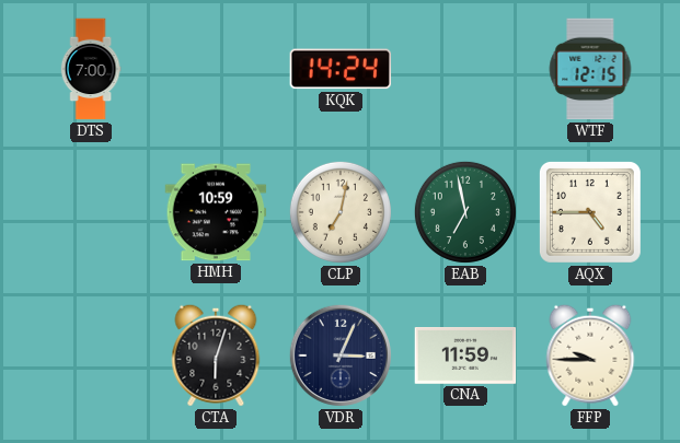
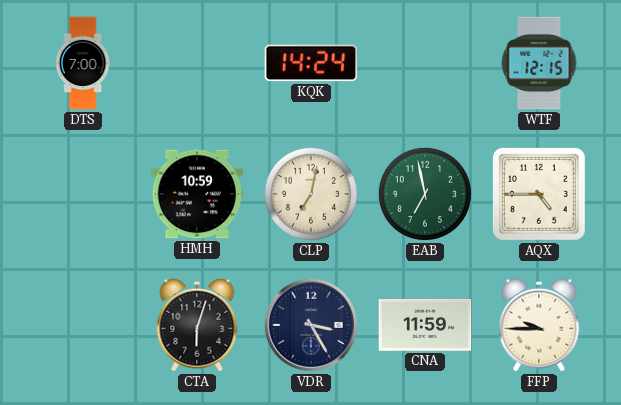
VDR: 3:04 -> 3:25 (311, 325)
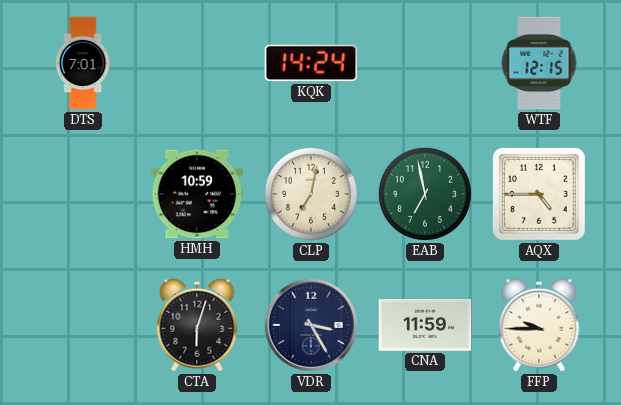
DTS: 7:00 -> 7:01 (83, 63)
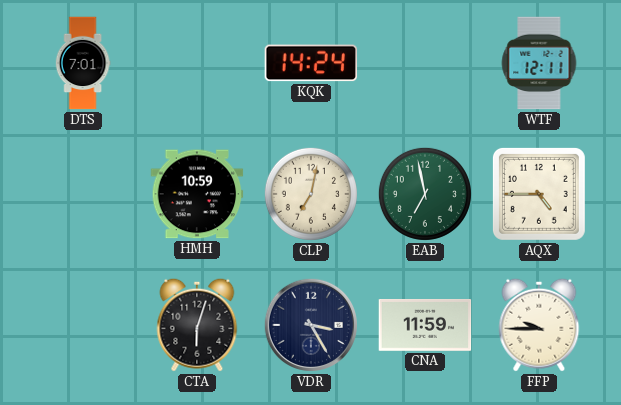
WTF: 12:15 -> 12:11 (539, 63)
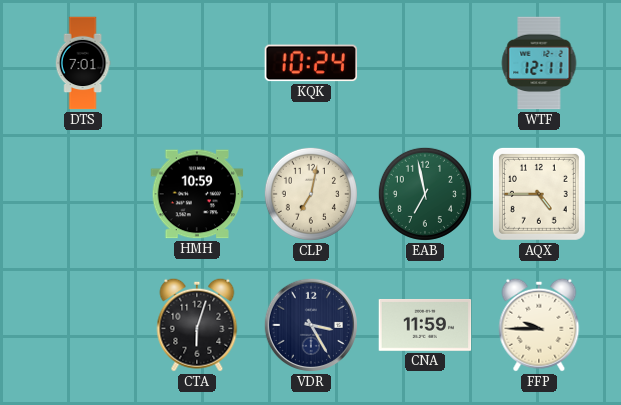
KQK: 14:24 -> 10:24 (311, 63)
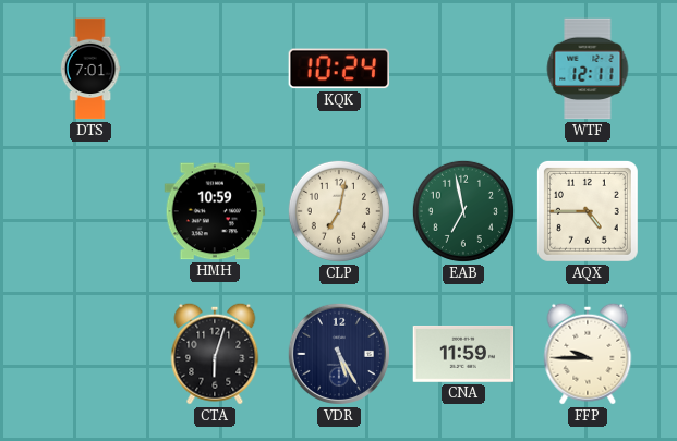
VDR: 3:25 -> 5:25 (339, 354)
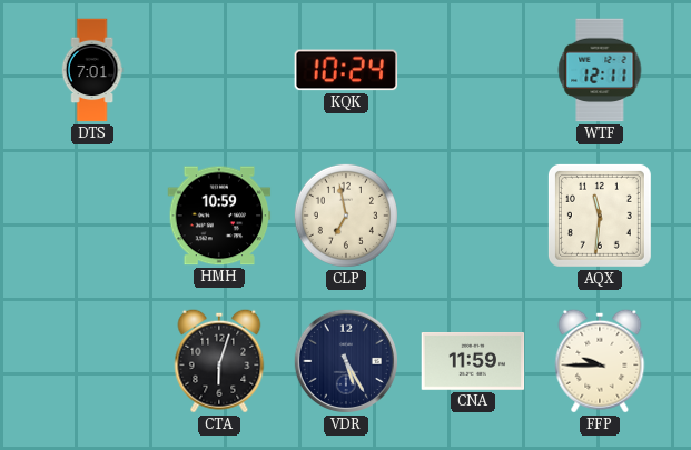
CLP: 7:02 -> 6:58 (346, 216)
EAB: 6:58 -> none (463, 211)
AQX: 4:45 -> 11:31 (600, 216)
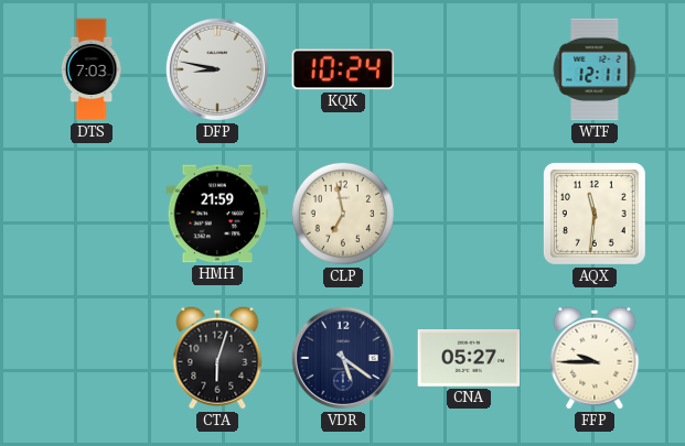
DTS: 7:01 -> 7:03 (92, 69)
DFP: none -> 8:47 (217, 69)
HMH: 10:59 -> 21:59 (217, 214)
VDR: 5:25 -> 5:21 (343, 358)
CNA: 11:59 -> 05:27 (469, 359)
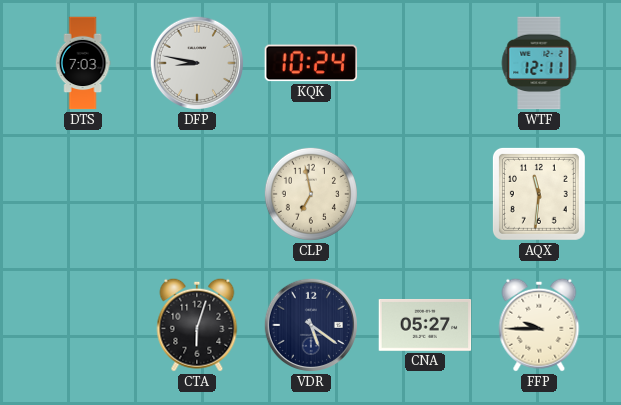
HMH: 21:59 -> none (217, 214)
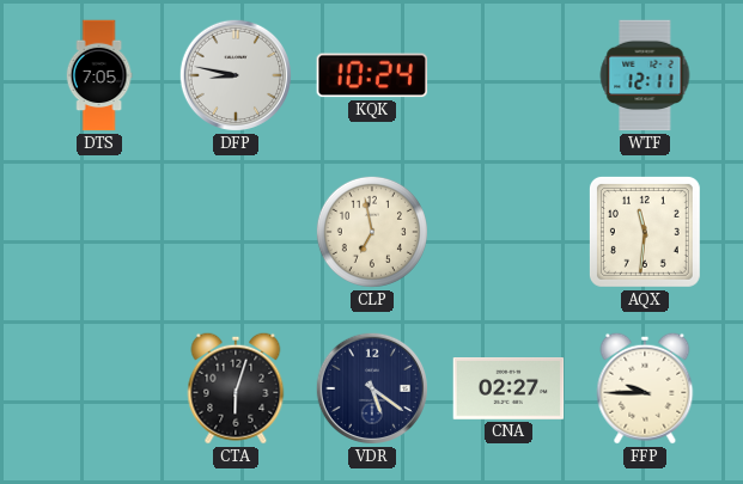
DTS: 7:03 -> 7:05 (99, 75)
CNA: 05:27 -> 02:27 (508, 390)
